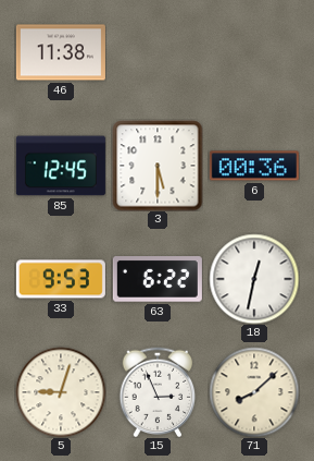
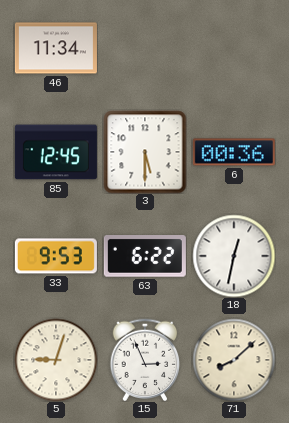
46: 11:38 -> 11:34 (56, 48)
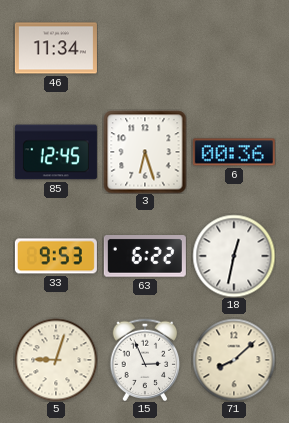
3: 5:30 -> 6:27 (145, 152)
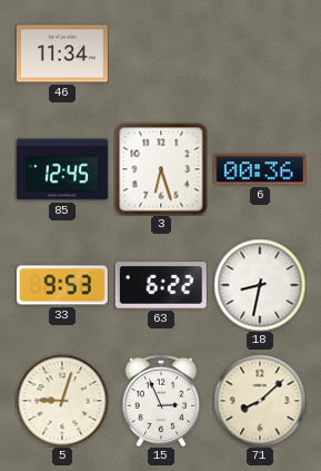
18: 12:32 -> 8:32 (260, 285)
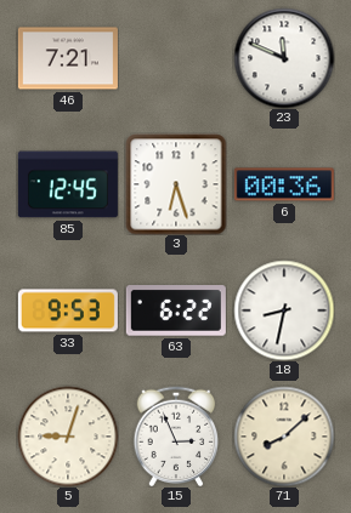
46: 11:34 -> 7:21 (68, 58)
23: none -> 11:49 (284, 58)
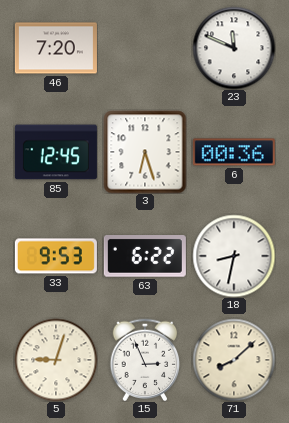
46: 7:21 -> 7:20 (56, 48)
